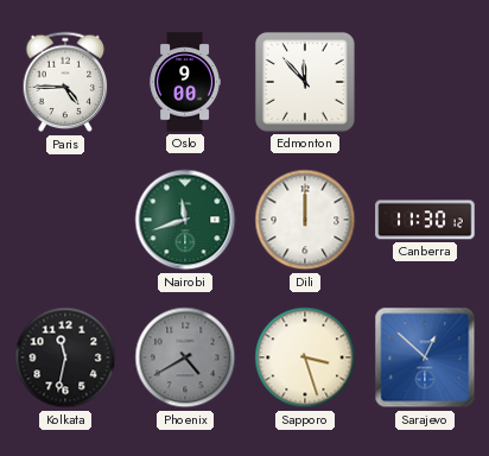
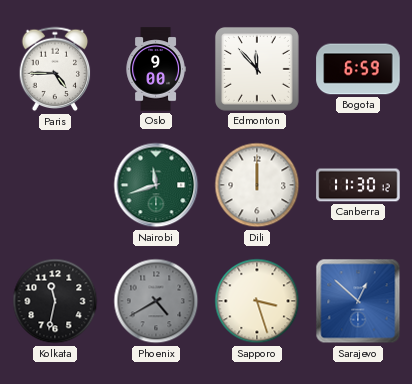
Bogota: none -> 6:59 (358, 69)
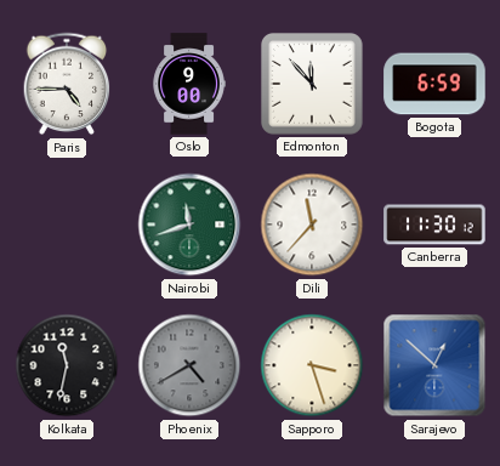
Dili: 12:00 -> 11:37 (312, 225)
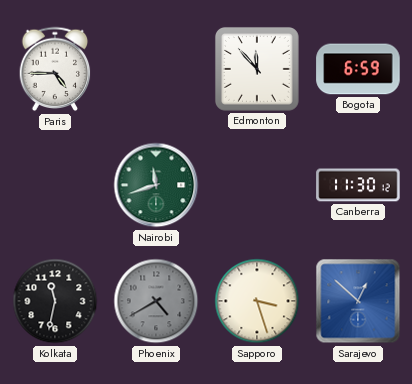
Oslo: 9:00 -> none (189, 84)
Dili: 11:37 -> none (312, 225)
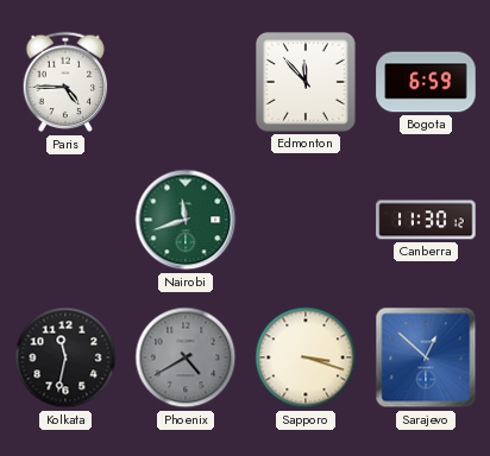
Sapporo: 3:27 -> 3:18 (306, 357)
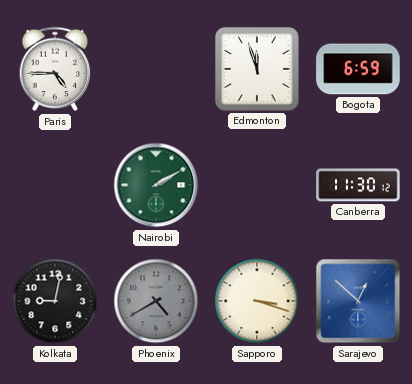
Edmonton: 11:53 -> 11:57 (257, 69)
Nairobi: 11:42 -> 2:10 (156, 185)
Kolkata: 11:32 -> 9:02 (55, 301)
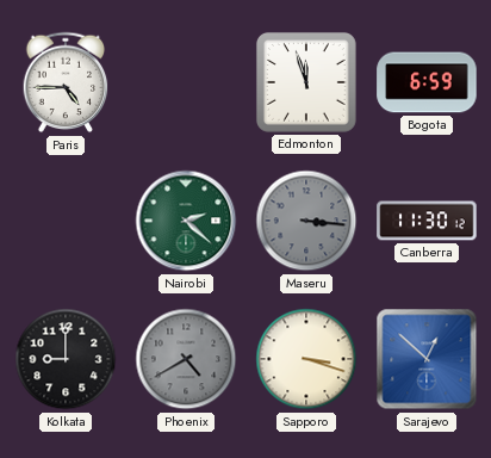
Nairobi: 2:10 -> 2:22 (186, 221)
Maseru: none -> 3:16 (306, 221)
Kolkata: 9:02 -> 9:00 (66, 359)
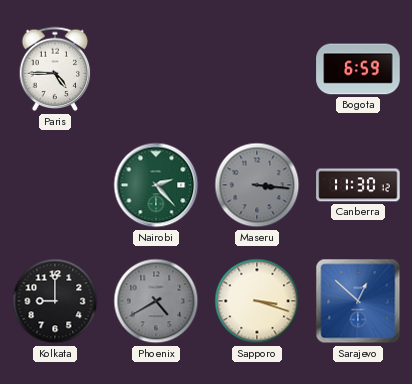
Edmonton: 11:57 -> none (306, 82)
Nairobi: 2:22 -> 2:23 (156, 185)
